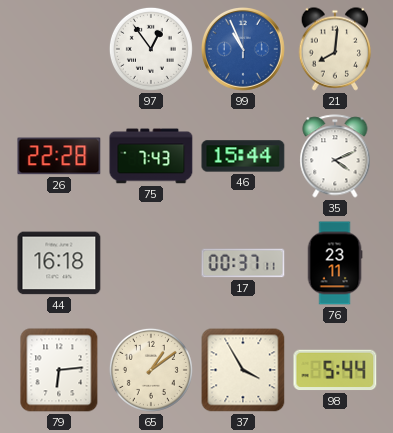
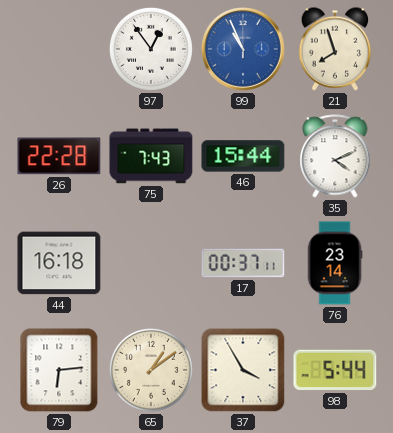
21: 8:01 -> 7:57 (335, 49)
76: 23:11 -> 23:14 (335, 263)
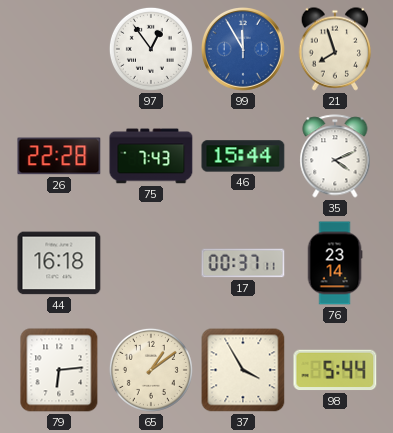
99: 10:56 -> 11:55 (244, 50)
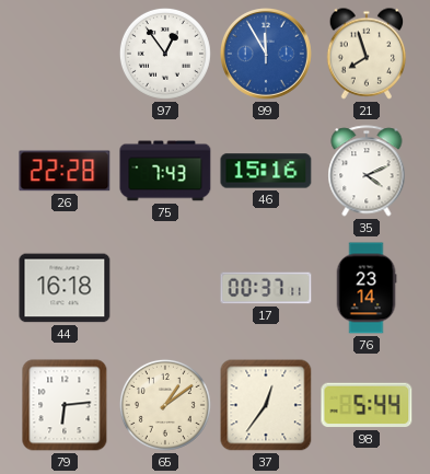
46: 15:44 -> 15:16 (266, 171)
37: 3:55 -> 12:36 (266, 405)
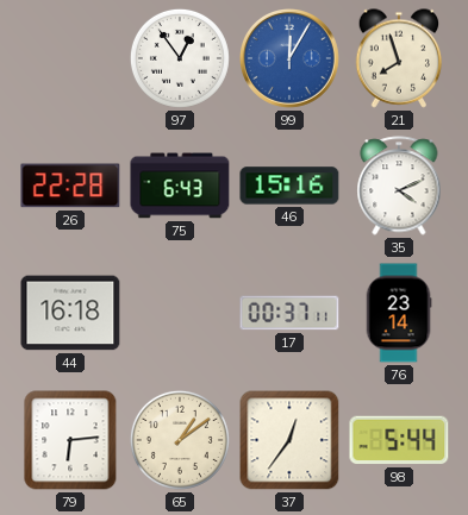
99: 11:55 -> 12:05 (291, 59)
75: 7:43 -> 6:43 (180, 186)
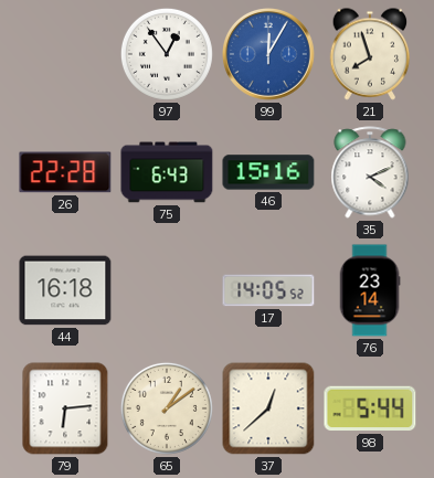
17: 00:37 -> 14:05 (268, 290)
37: 12:36 -> 12:38 (268, 408)
